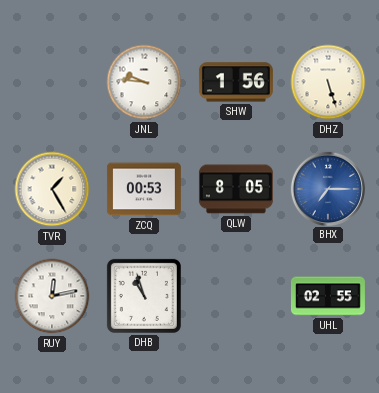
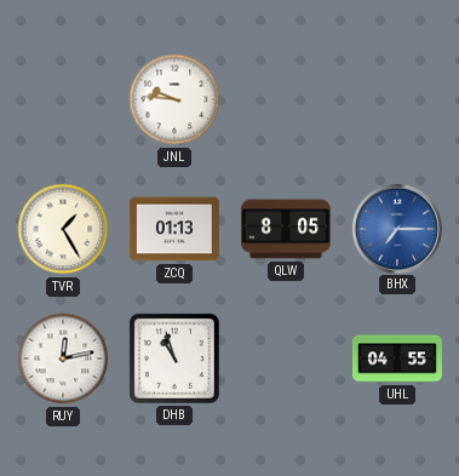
SHW: 1:56 -> none (236, 82)
DHZ: 5:27 -> none (328, 82)
ZCQ: 00:53 -> 01:13 (174, 229)
UHL: 02:55 -> 04:55 (397, 359)
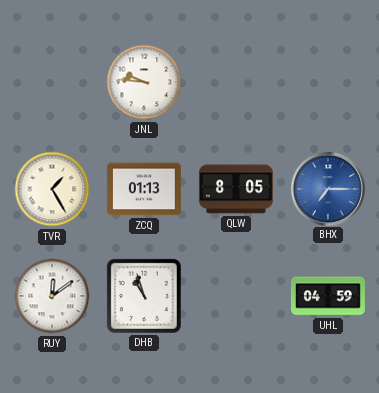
RUY: 12:13 -> 12:09 (52, 296)
UHL: 04:55 -> 04:59 (328, 296)
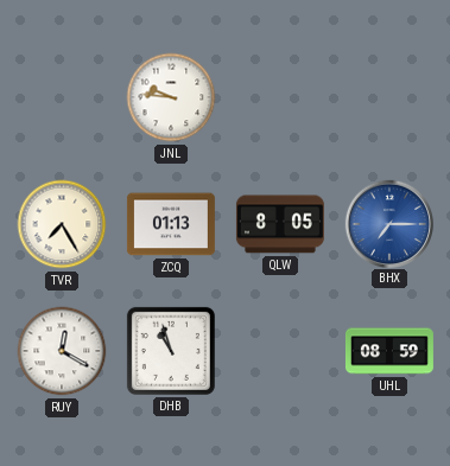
TVR: 1:25 -> 7:25 (62, 224)
RUY: 12:09 -> 12:20 (62, 351)
UHL: 04:59 -> 08:59 (389, 351)
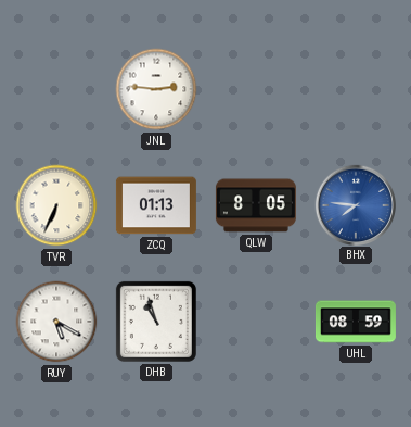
JNL: 9:46 -> 2:46 (156, 89)
TVR: 7:25 -> 6:34 (56, 205)
BHX: 7:15 -> 7:46 (355, 204)
RUY: 12:20 -> 5:20 (56, 322)
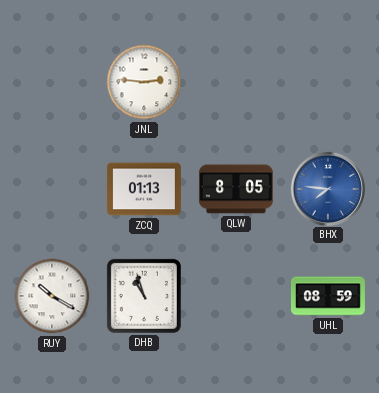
TVR: 6:34 -> none (56, 205)
RUY: 5:20 -> 10:20 (52, 296)
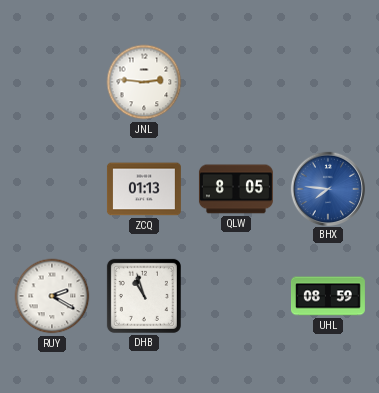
RUY: 10:20 -> 2:20 (52, 296)
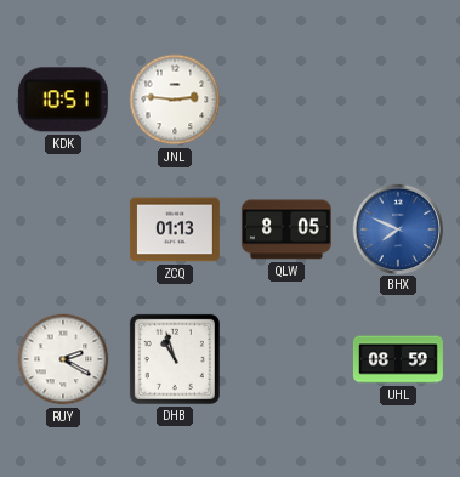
KDK: none -> 10:51 (63, 100)
BHX: 7:46 -> 7:49 (397, 228)
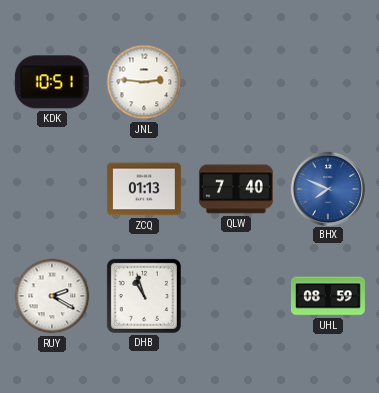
QLW: 8:05 -> 7:40 (236, 189)
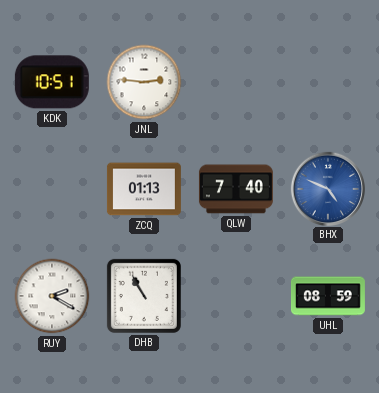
BHX: 7:49 -> 4:49 (327, 188)
DHB: 10:57 -> 10:55 (144, 296)
